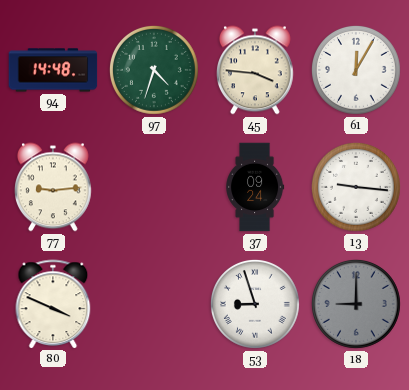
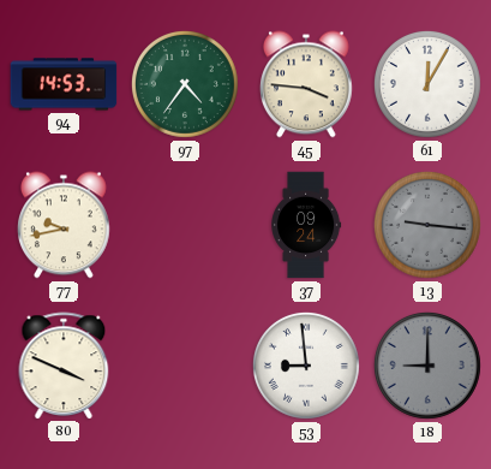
94: 14:48 -> 14:53 (64, 84)
97: 4:33 -> 4:36 (185, 84)
77: 9:14 -> 9:43 (65, 225)
13 dial: white -> grey (427, 225)
53: 8:57 -> 8:59 (306, 366)
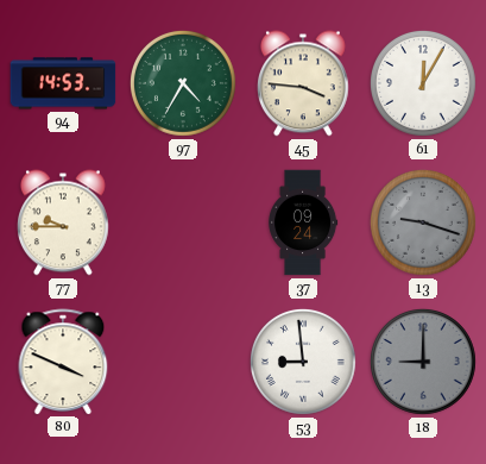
97: 4:36 -> 4:35 (183, 83)
77: 9:43 -> 9:45 (64, 222)
13: 9:16 -> 9:18 (423, 222)
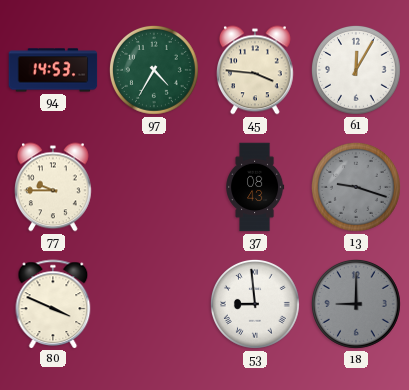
37: 09:24 -> 08:43 (255, 187)
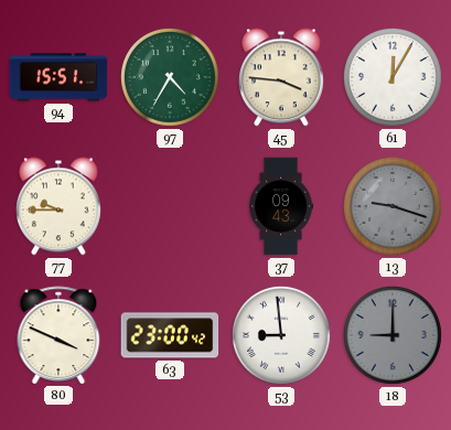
94: 14:53 -> 15:51 (58, 77)
37: 08:43 -> 09:43 (281, 206)
63: none -> 23:00 (170, 335)
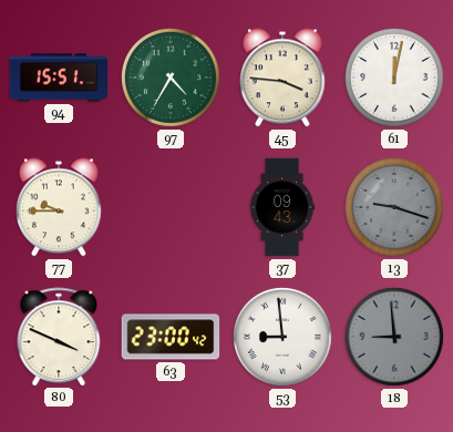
61: 12:05 -> 12:02 (394, 78)
18: 9:00 -> 8:59 (394, 337)
